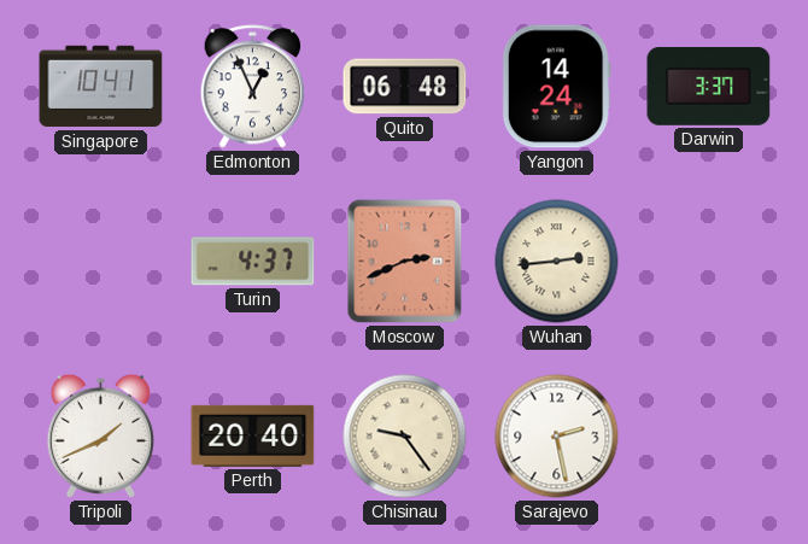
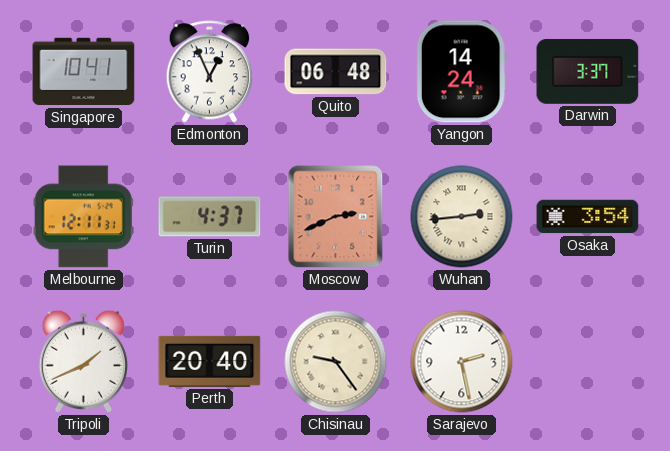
Melbourne: none -> 12:11 (83, 217)
Osaka: none -> 3:54 (588, 217)
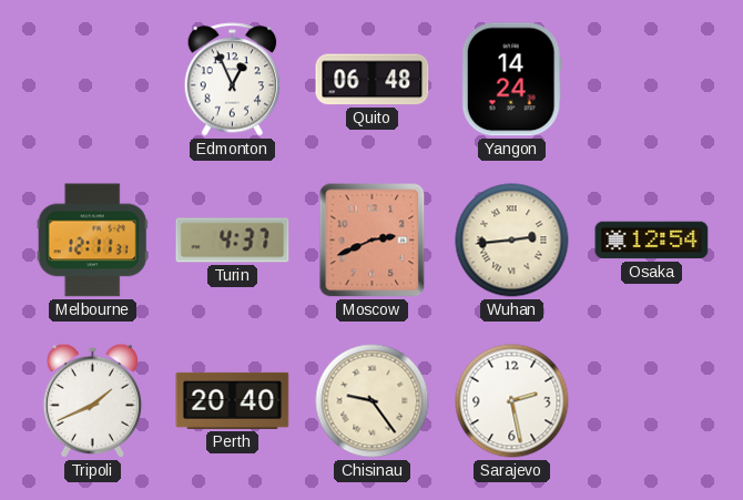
Singapore: 10:41 -> none (84, 72)
Darwin: 3:37 -> none (588, 71)
Osaka: 3:54 -> 12:54 (652, 241)
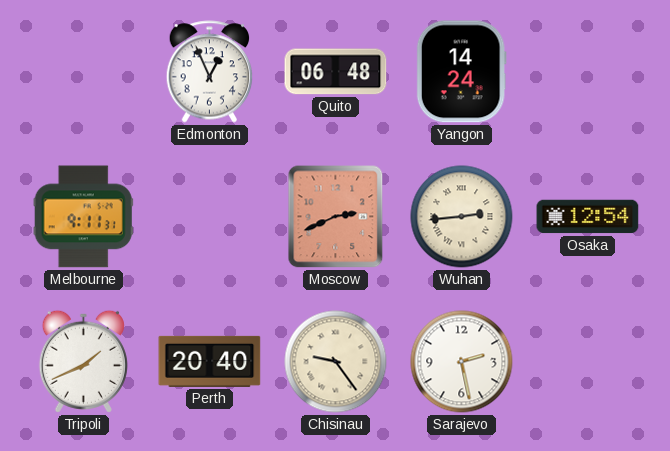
Melbourne: 12:11 -> 9:11 (83, 217)
Turin: 4:37 -> none (233, 241)
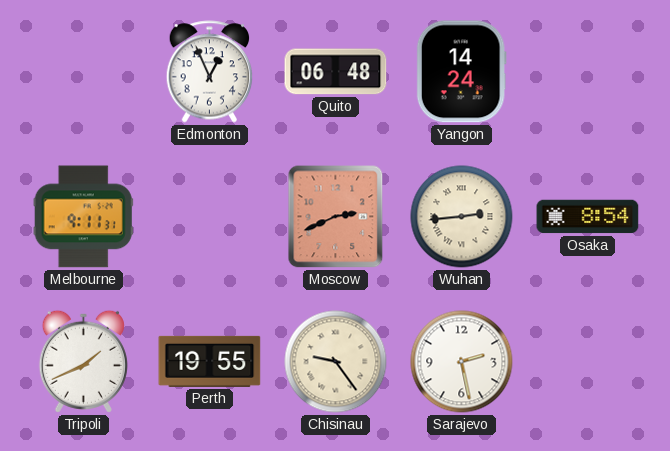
Osaka: 12:54 -> 8:54 (588, 217)
Perth: 20:40 -> 19:55 (210, 361)
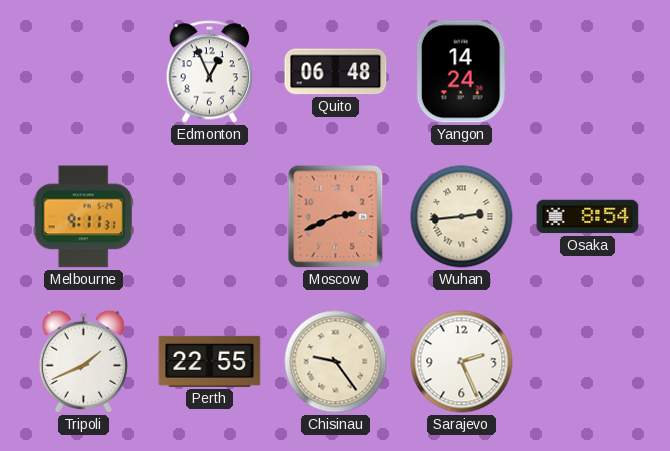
Perth: 19:55 -> 22:55 (210, 361)
Sarajevo: 2:28 -> 2:26 (462, 362)
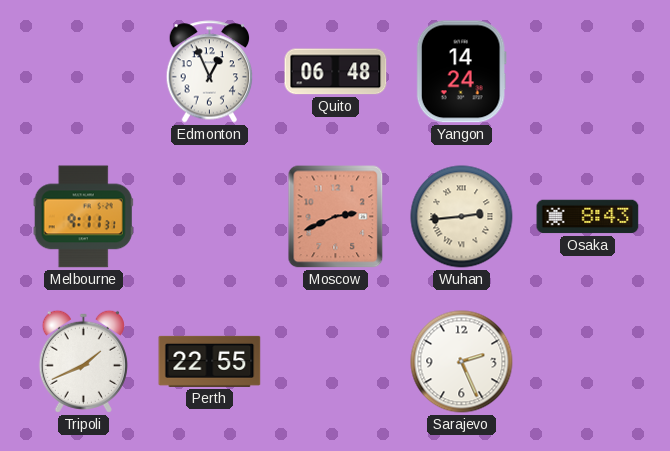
Osaka: 8:54 -> 8:43 (588, 217)
Chisinau: 9:24 -> none (336, 362)
